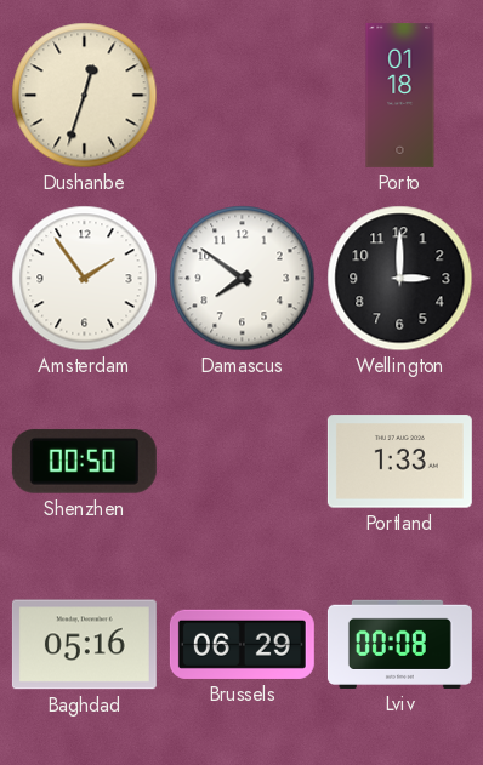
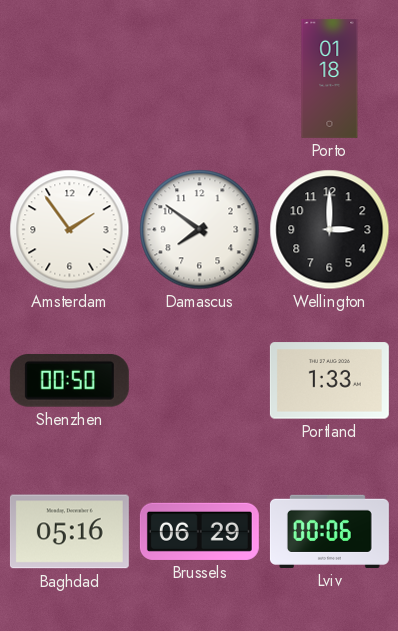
Dushanbe: 12:33 -> none (85, 96)
Lviv: 00:08 -> 00:06 (329, 531)
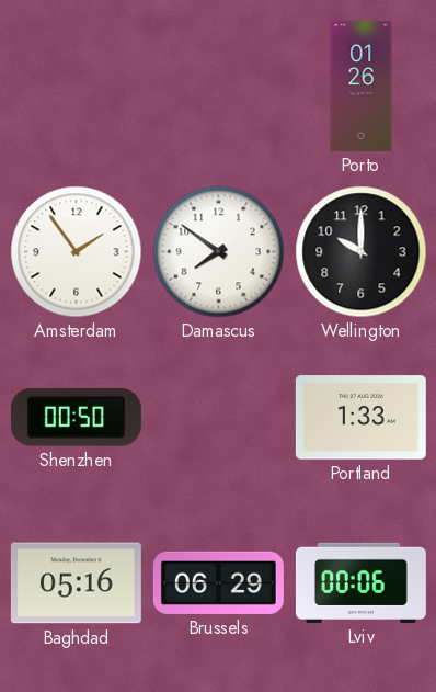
Porto: 01:18 -> 01:26 (362, 86)
Wellington: 3:00 -> 10:00 (362, 252)
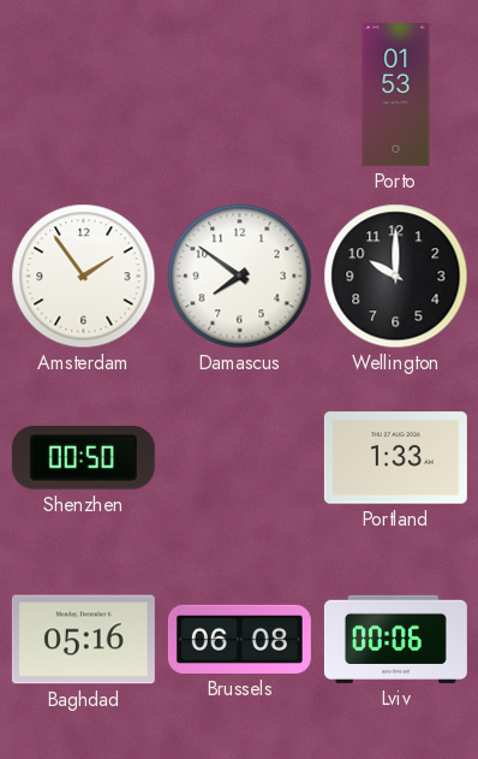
Porto: 01:26 -> 01:53 (396, 94)
Brussels: 06:29 -> 06:08 (239, 639)
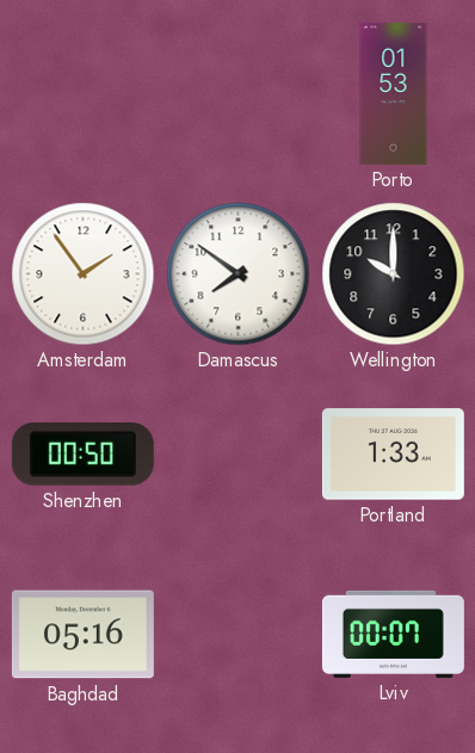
Brussels: 06:08 -> none (239, 639)
Lviv: 00:06 -> 00:07 (393, 634)
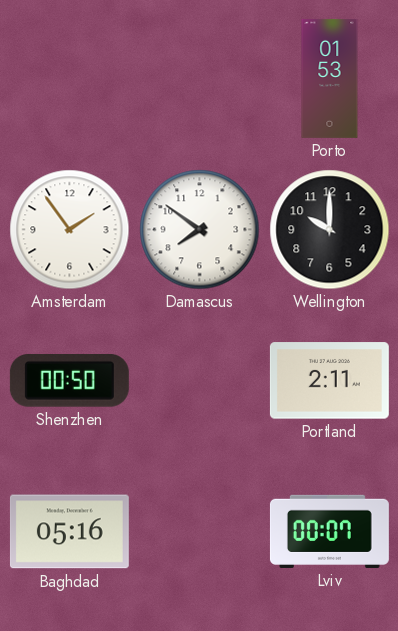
Portland: 1:33 -> 2:11 (329, 381)
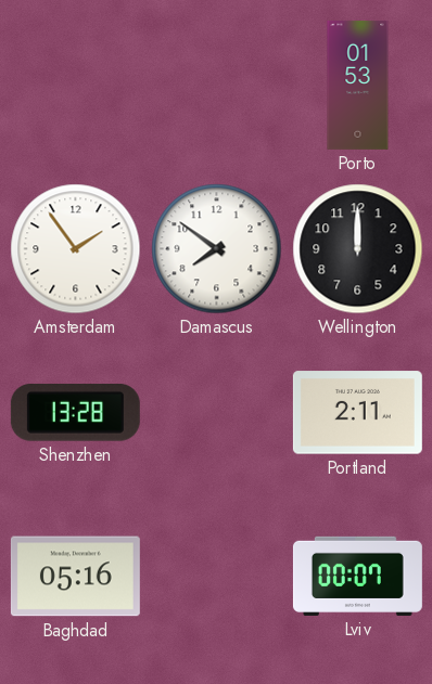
Wellington: 10:00 -> 12:00 (358, 249)
Shenzhen: 00:50 -> 13:28 (75, 413)
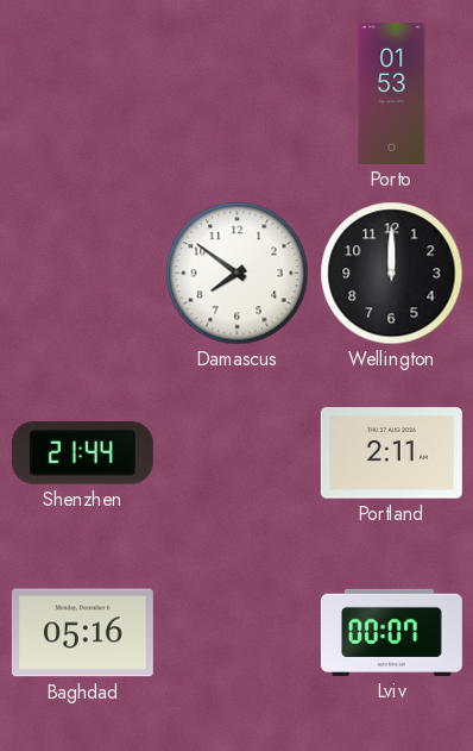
Amsterdam: 1:54 -> none (76, 249)
Shenzhen: 13:28 -> 21:44 (82, 453)
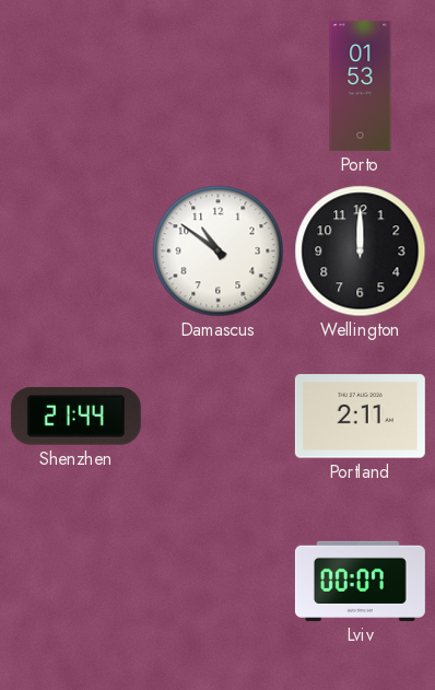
Damascus: 7:51 -> 10:51 (219, 252)
Baghdad: 05:16 -> none (82, 633)
